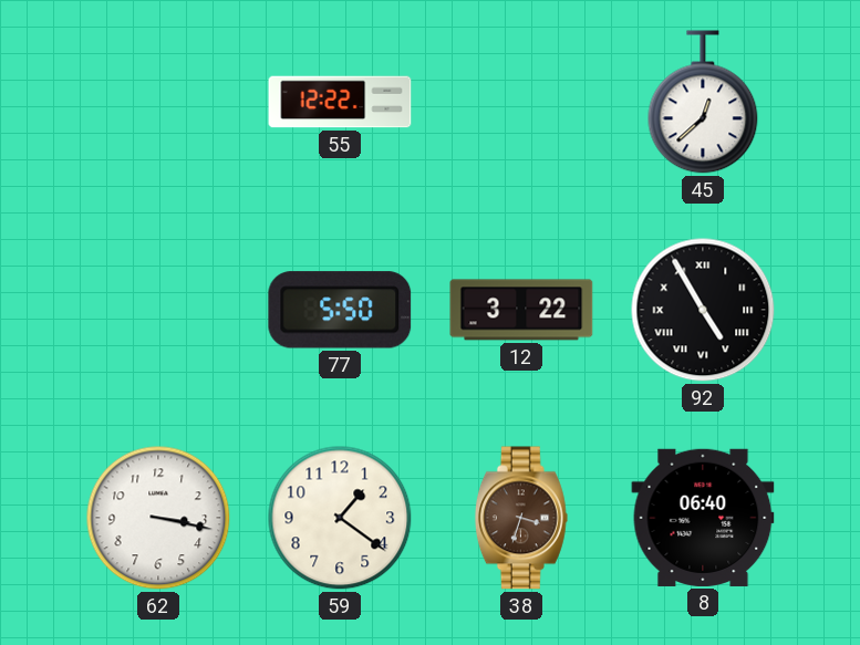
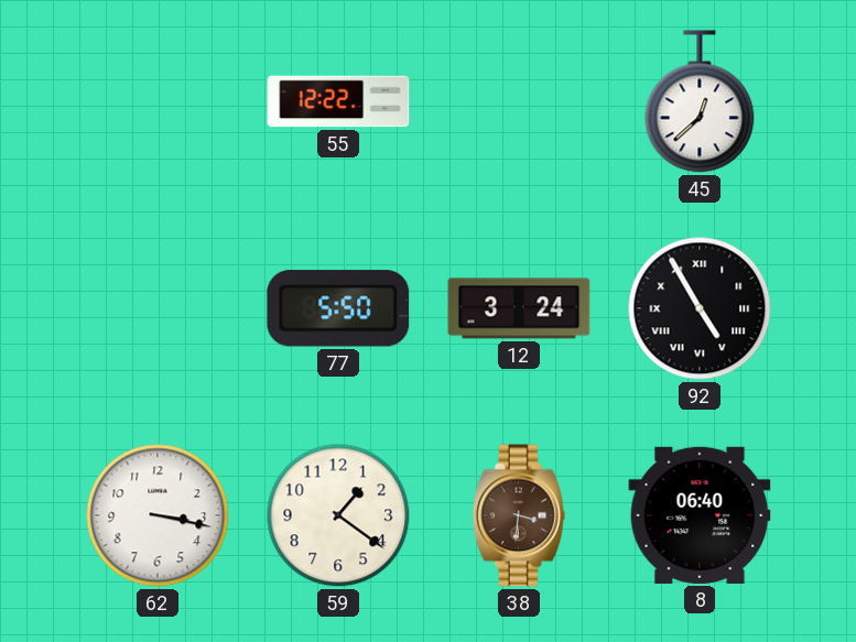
12: 3:22 -> 3:24 (519, 308)
38: 3:33 -> 3:31 (519, 515)
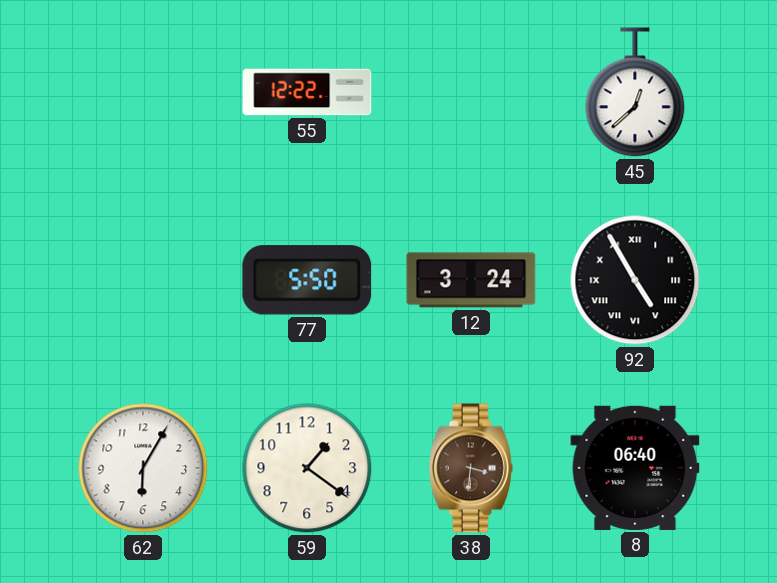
62: 3:17 -> 6:05 (143, 468)
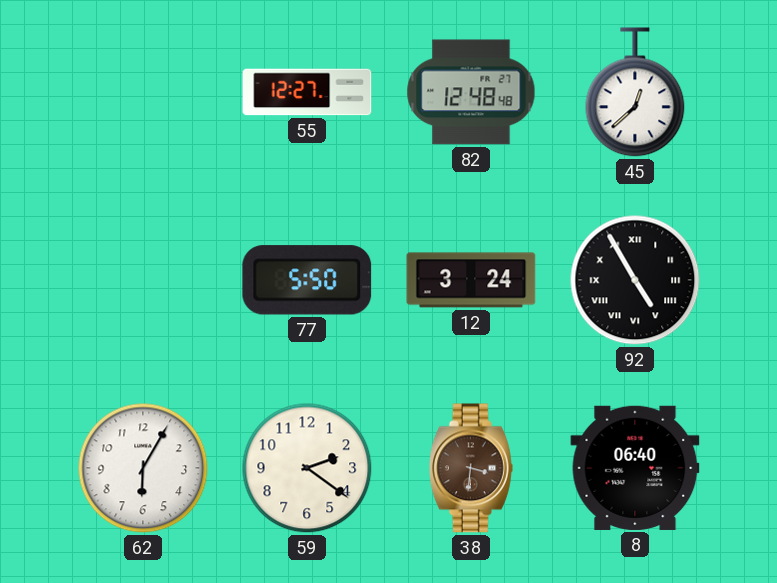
55: 12:22 -> 12:27 (307, 92)
82: none -> 12:48 (471, 92)
59: 1:21 -> 2:21 (307, 468)
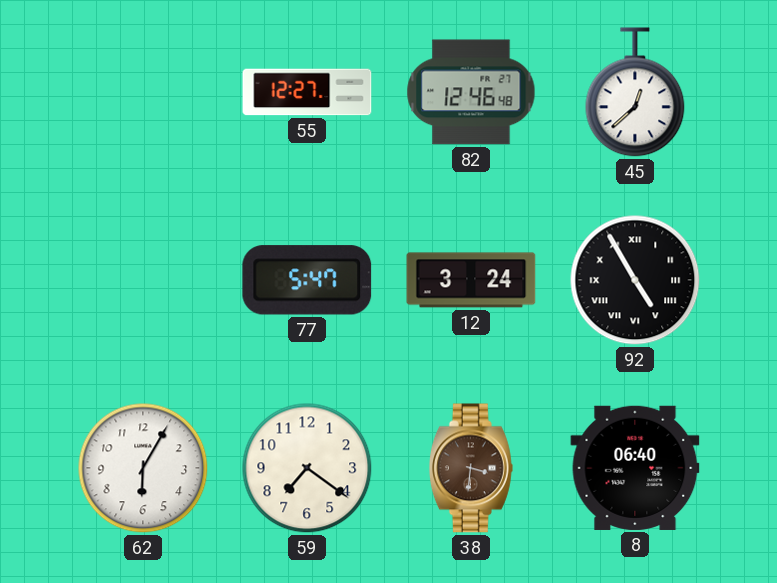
82: 12:48 -> 12:46 (471, 92)
77: 5:50 -> 5:47 (307, 280)
59: 2:21 -> 7:21 (307, 468)
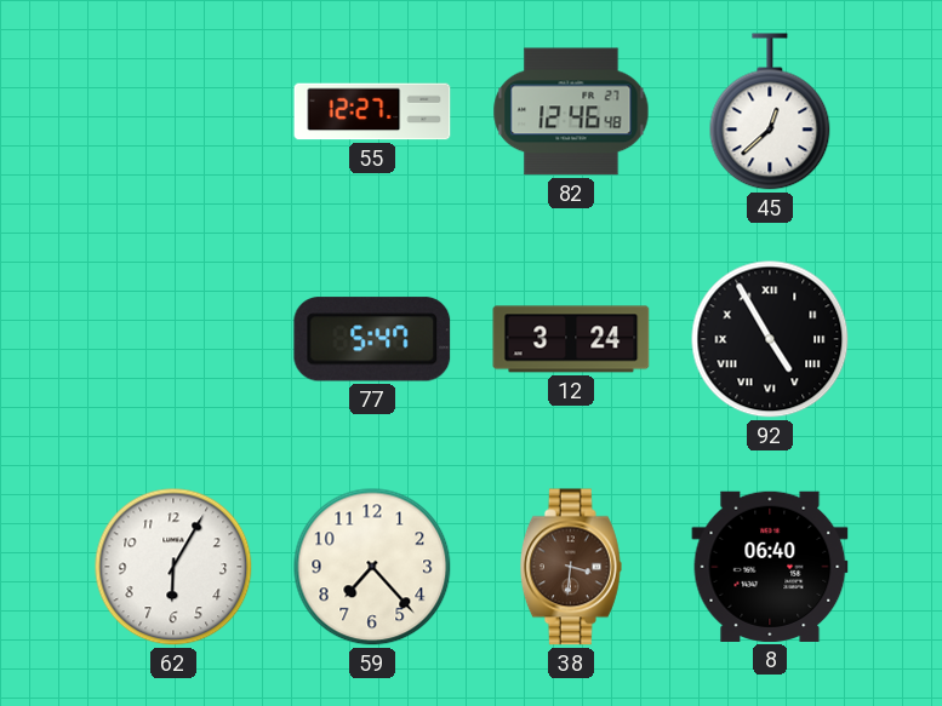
59: 7:21 -> 7:23 (372, 567)
